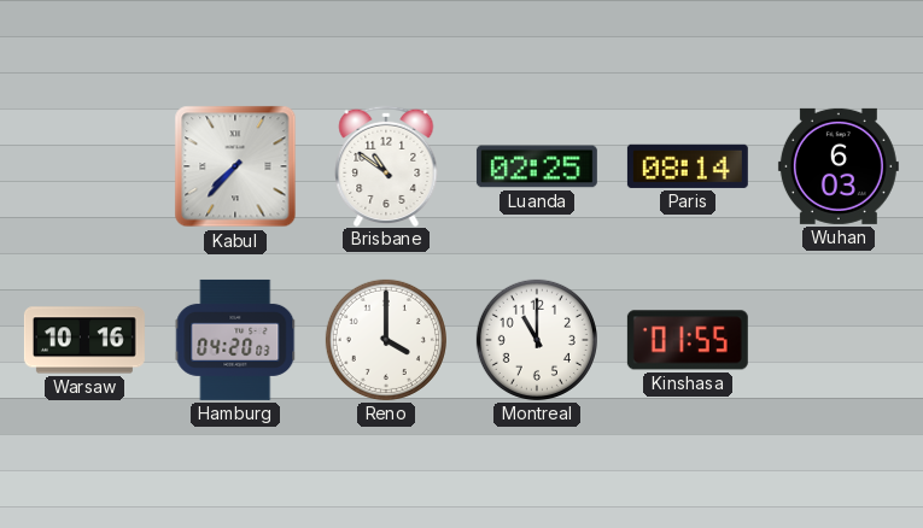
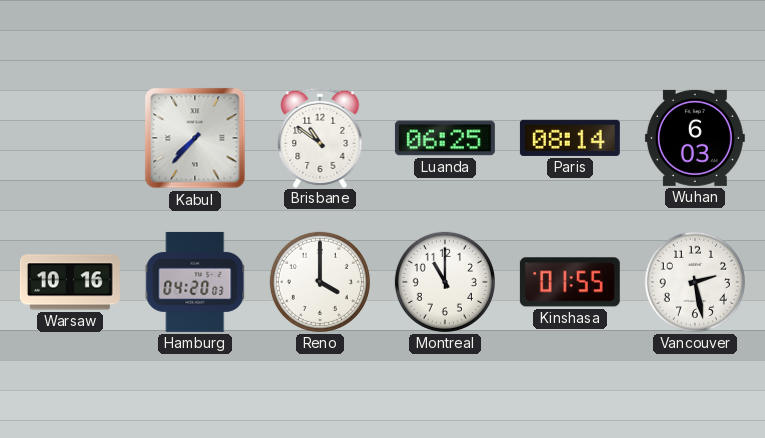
Luanda: 02:25 -> 06:25 (445, 138)
Vancouver: none -> 2:28 (695, 282)
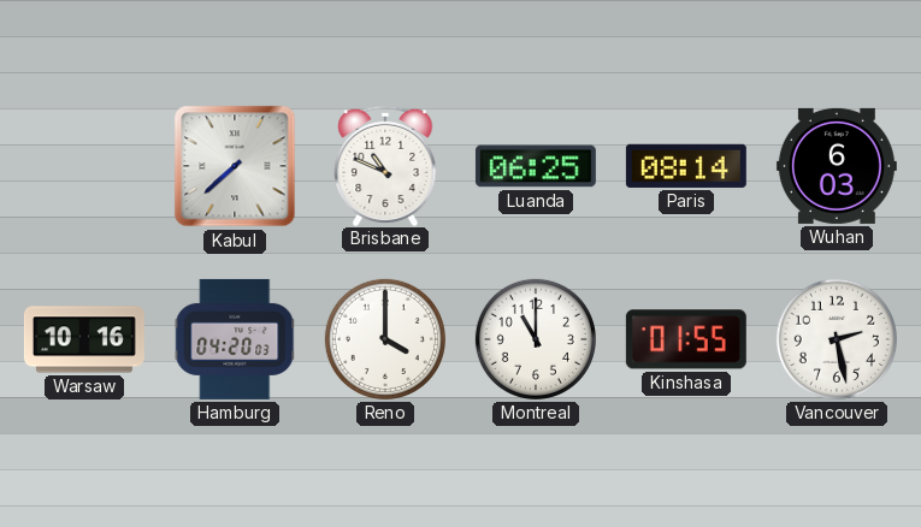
Kabul: 7:37 -> 7:38 (235, 166)
Brisbane: 10:51 -> 10:49 (385, 165)
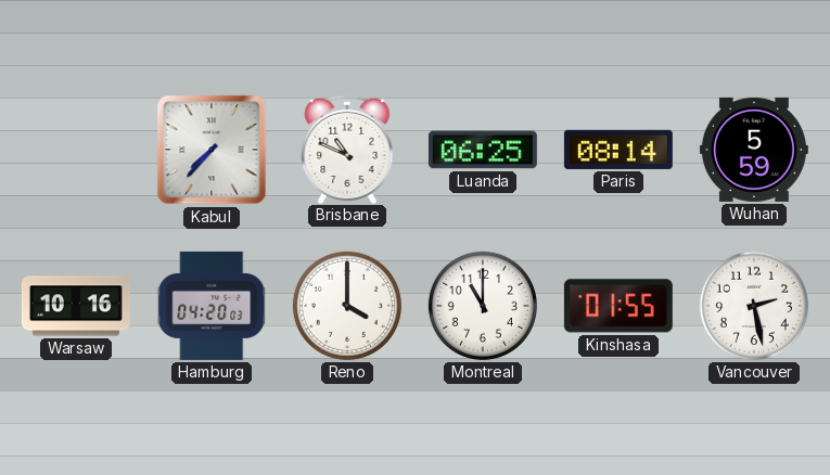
Kabul: 7:38 -> 7:37 (212, 150)
Wuhan: 6:03 -> 5:59 (754, 150)
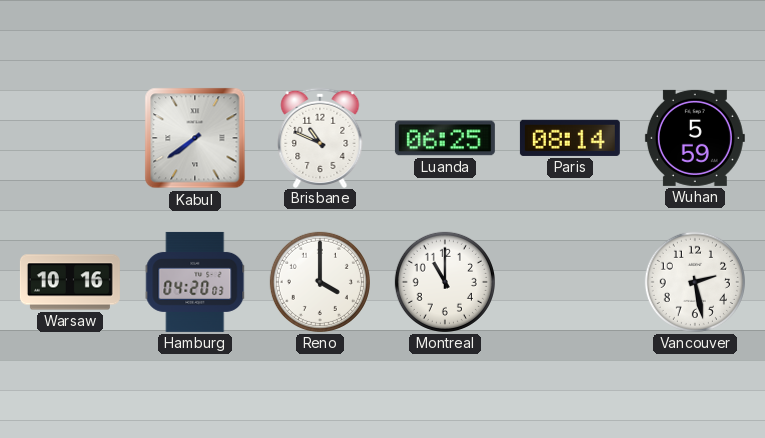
Kabul: 7:37 -> 7:39 (195, 138)
Kinshasa: 01:55 -> none (618, 306)
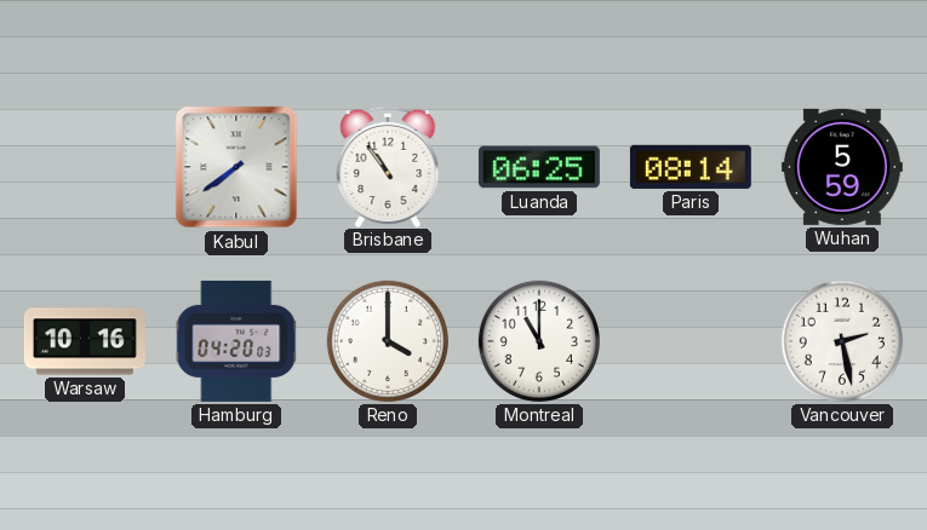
Brisbane: 10:49 -> 10:54 (388, 166)
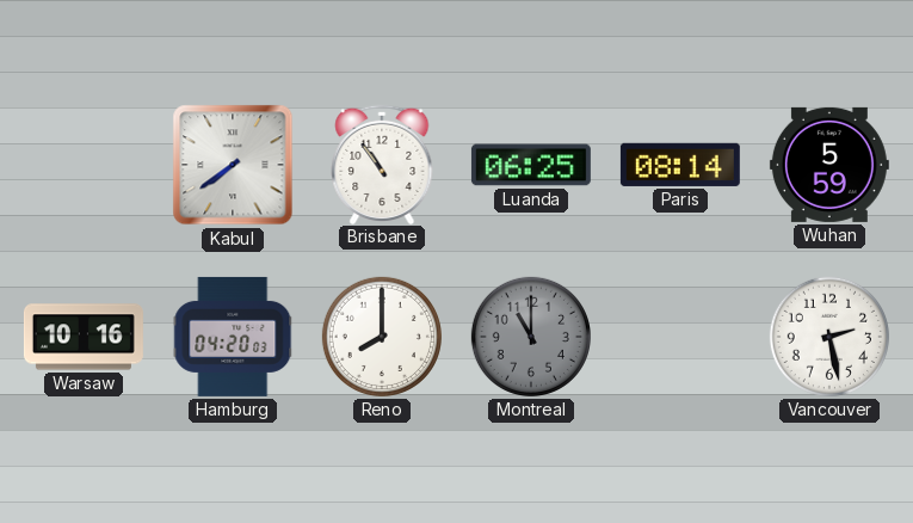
Reno: 4:00 -> 8:00 (382, 337)
Montreal dial: white -> grey (531, 337)
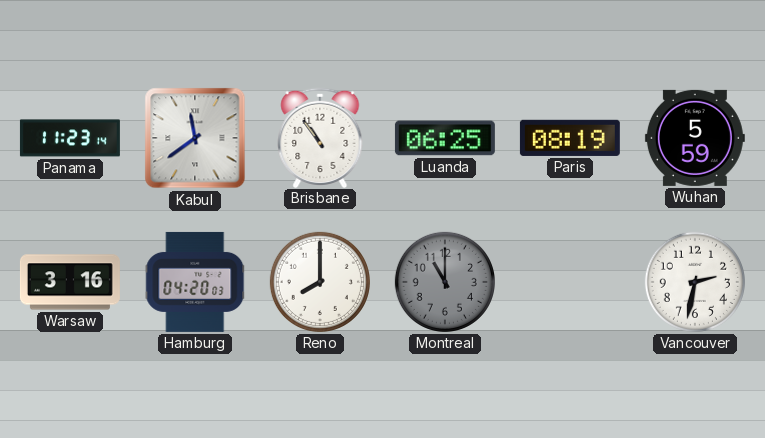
Panama: none -> 11:23 (70, 138)
Kabul: 7:39 -> 11:39 (195, 138)
Paris: 08:14 -> 08:19 (570, 138)
Warsaw: 10:16 -> 3:16 (70, 282)
Vancouver: 2:28 -> 2:32 (695, 282)
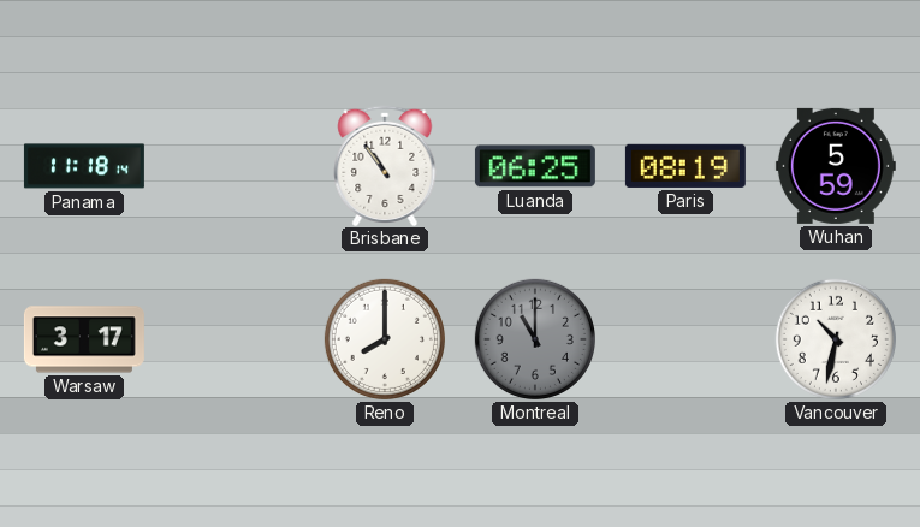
Panama: 11:23 -> 11:18 (84, 166)
Kabul: 11:39 -> none (195, 138)
Warsaw: 3:16 -> 3:17 (84, 339)
Hamburg: 04:20 -> none (195, 282)
Vancouver: 2:32 -> 10:32 (836, 339)
